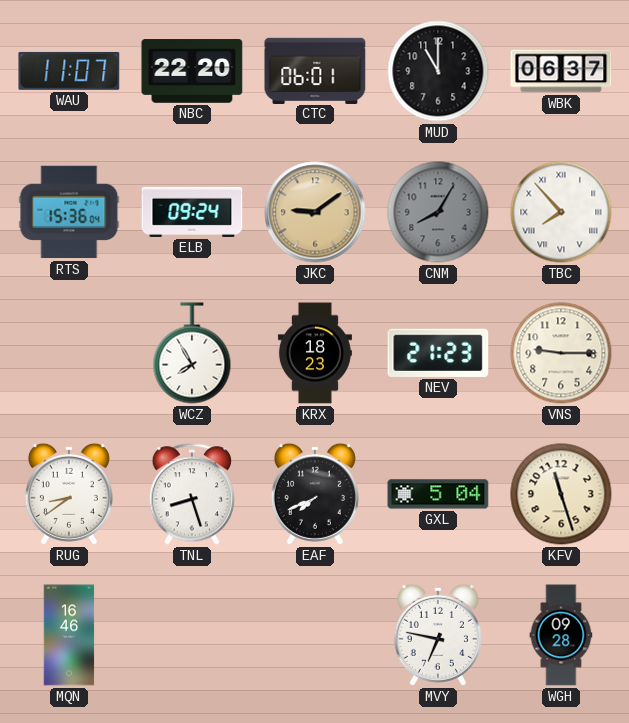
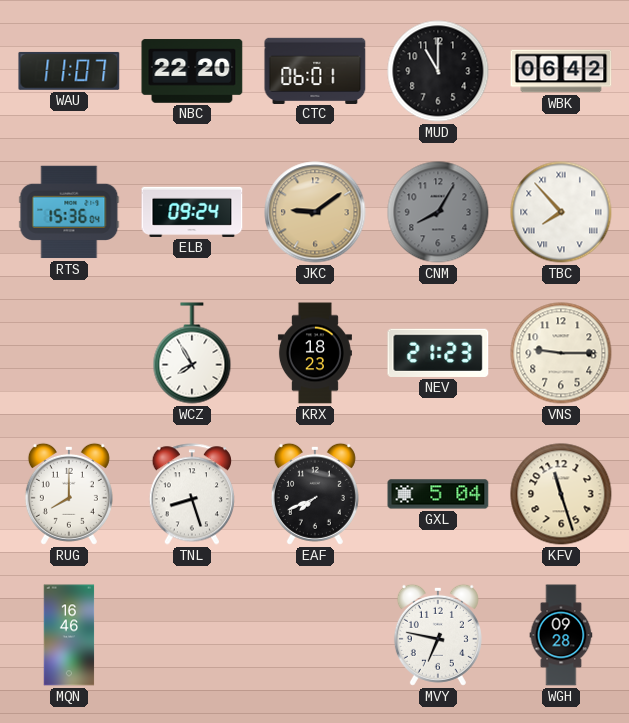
WBK: 06:37 -> 06:42 (561, 71)
RUG: 8:39 -> 8:00 (69, 494)
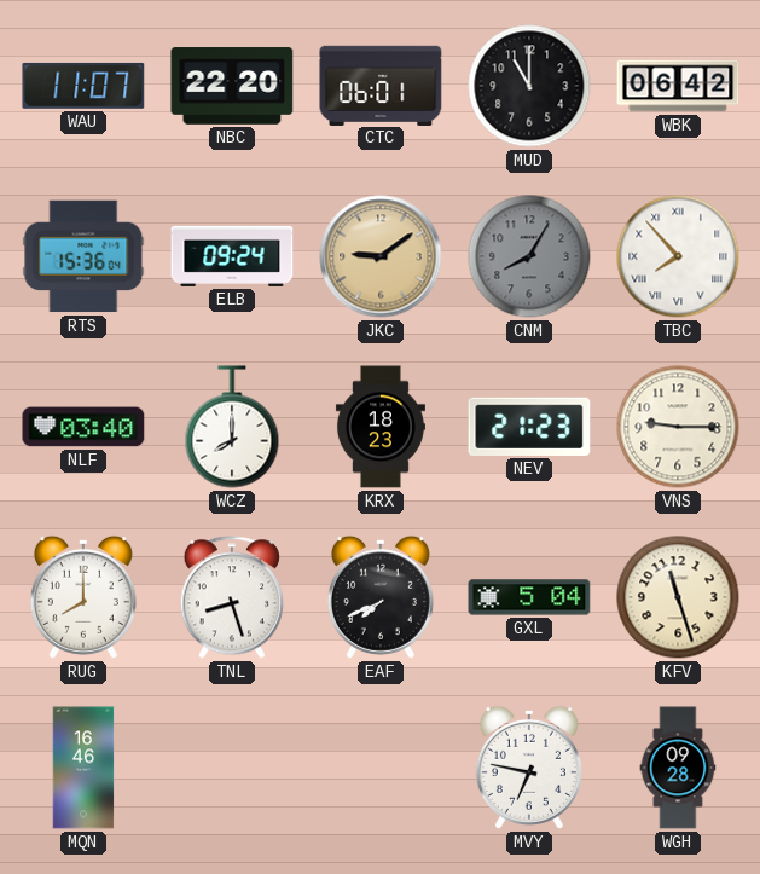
NLF: none -> 03:40 (83, 427)
WCZ: 7:55 -> 8:00 (232, 427)
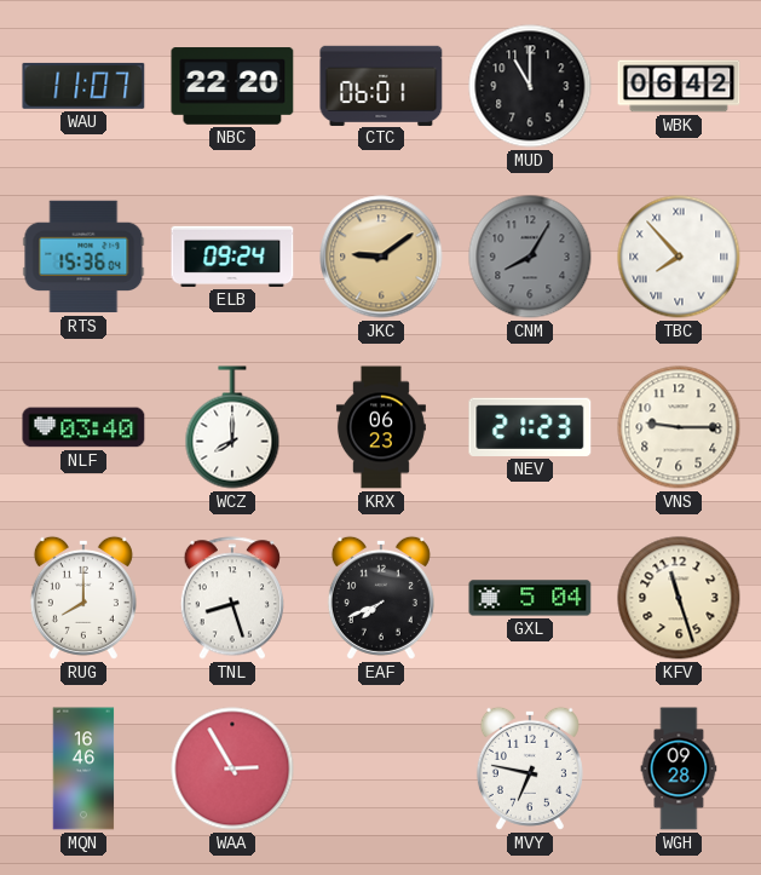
KRX: 18:23 -> 06:23 (381, 427)
WAA: none -> 2:55 (232, 768)
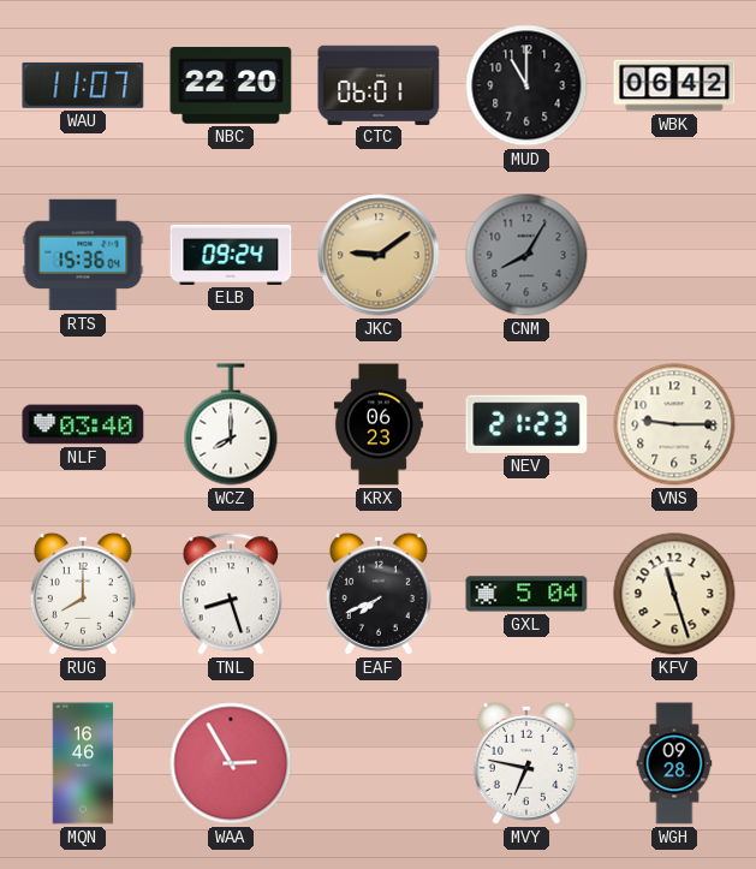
TBC: 7:53 -> none (679, 257)
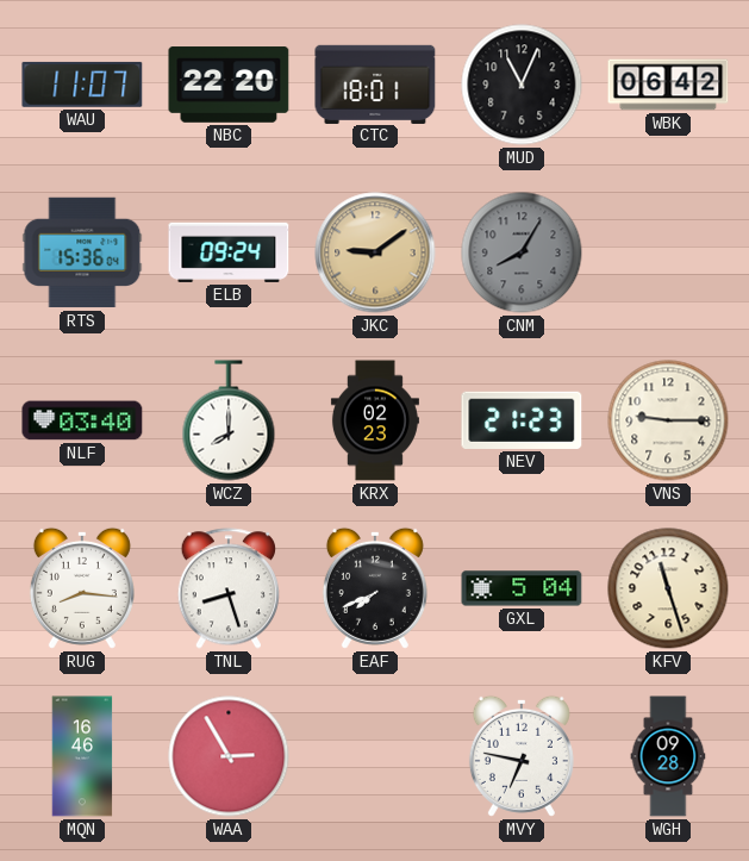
CTC: 06:01 -> 18:01 (375, 83)
MUD: 11:00 -> 11:04 (522, 85)
KRX: 06:23 -> 02:23 (375, 420)
RUG: 8:00 -> 8:16 (82, 588)
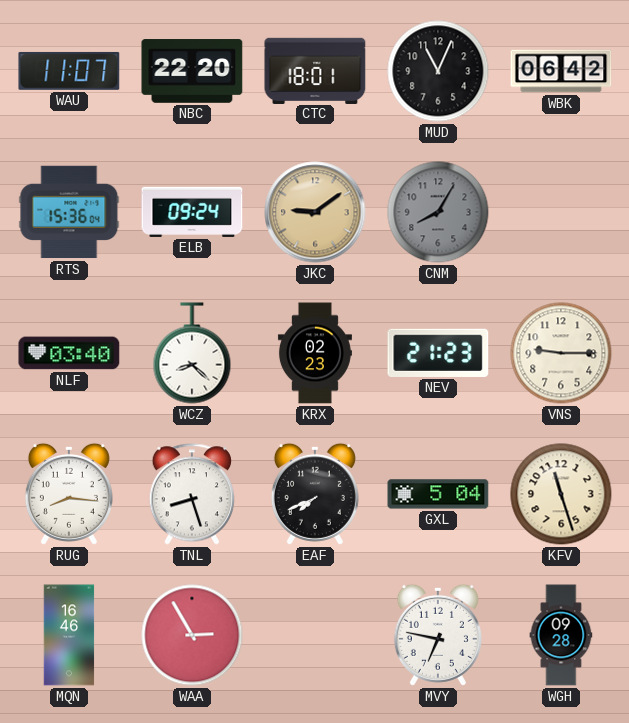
WCZ: 8:00 -> 8:22 (192, 353)
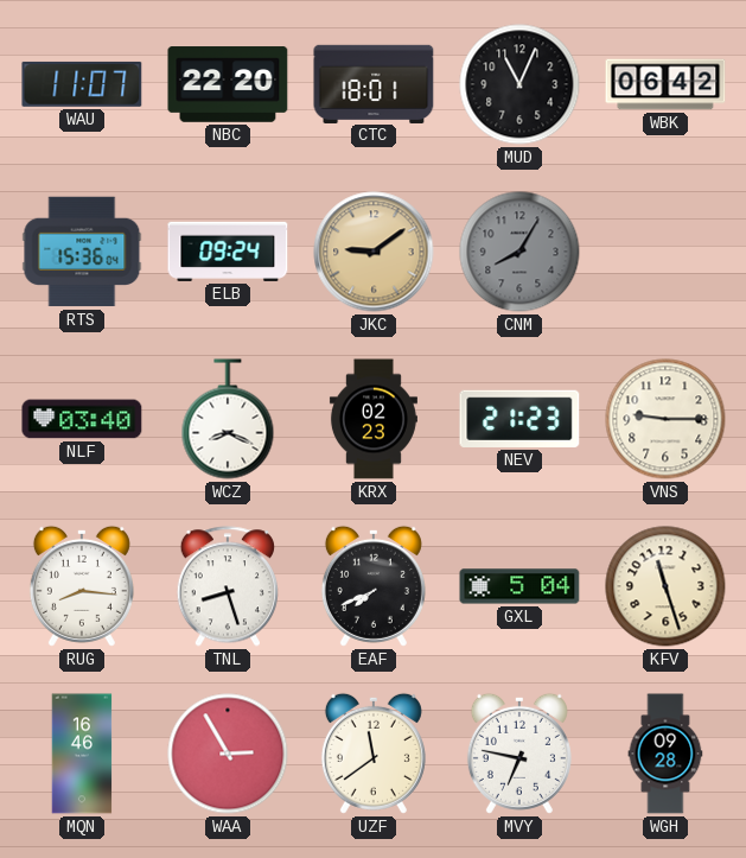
WCZ: 8:22 -> 8:19 (228, 419)
UZF: none -> 11:39 (374, 754)
